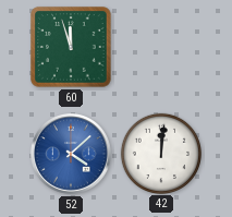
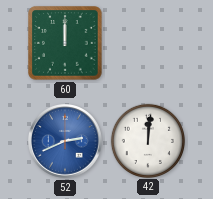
60: 11:57 -> 12:00 (65, 43)
52: 4:08 -> 2:41 (66, 142)
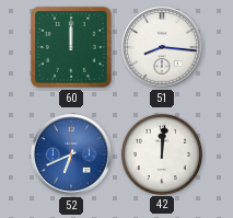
51: none -> 8:16 (163, 48)
52: 2:41 -> 6:41 (72, 156)
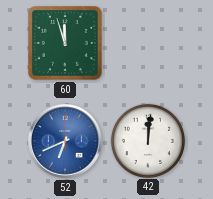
60: 12:00 -> 11:57 (65, 43)
51: 8:16 -> none (163, 48)
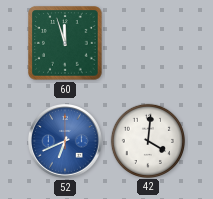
42: 12:01 -> 4:01 (147, 140)
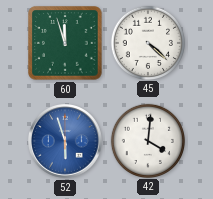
45: none -> 4:22 (147, 42)
52: 6:41 -> 5:57 (66, 142)
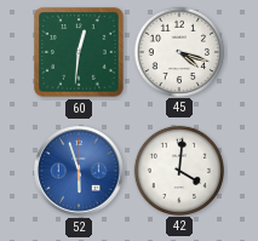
60: 11:57 -> 12:31 (79, 52)
45: 4:22 -> 4:18 (178, 51)
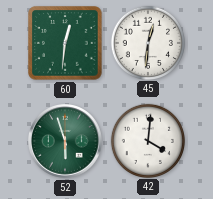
45: 4:18 -> 12:31 (147, 42)
52 dial: blue -> green (66, 142)
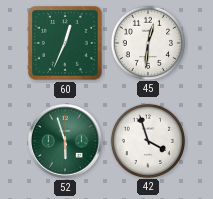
60: 12:31 -> 12:34 (65, 43)
42: 4:01 -> 3:57 (147, 140)
